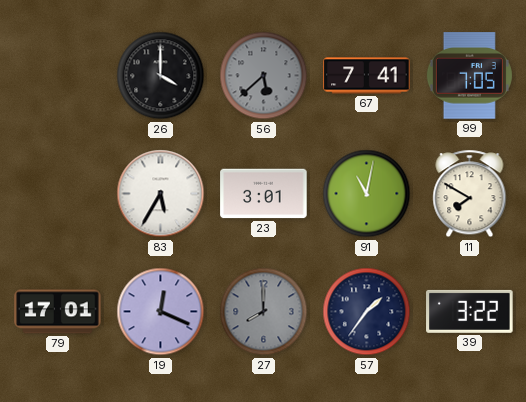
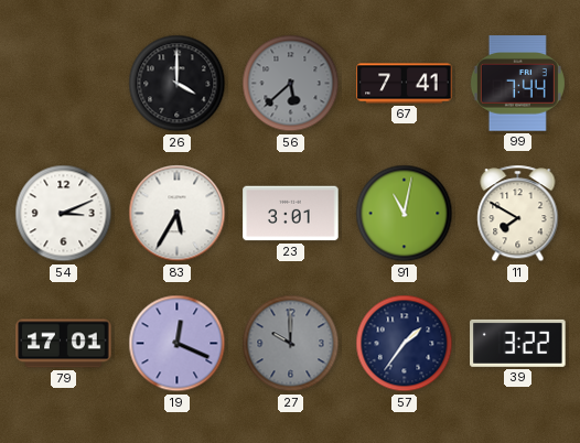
99: 7:05 -> 7:44 (517, 84)
54: none -> 3:11 (64, 214)
27: 8:00 -> 10:00 (291, 344)
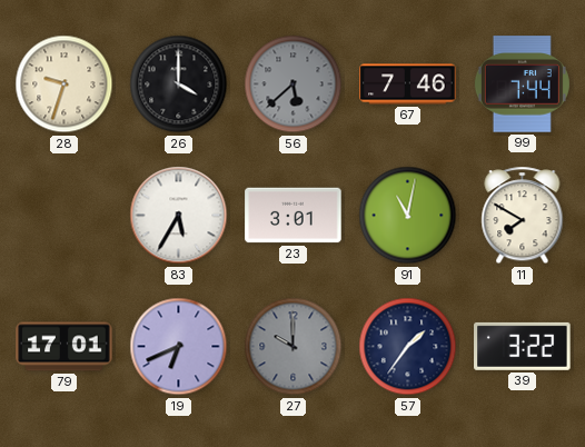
28: none -> 9:33 (65, 85)
67: 7:41 -> 7:46 (408, 85)
54: 3:11 -> none (64, 214)
19: 12:19 -> 6:41 (179, 347)
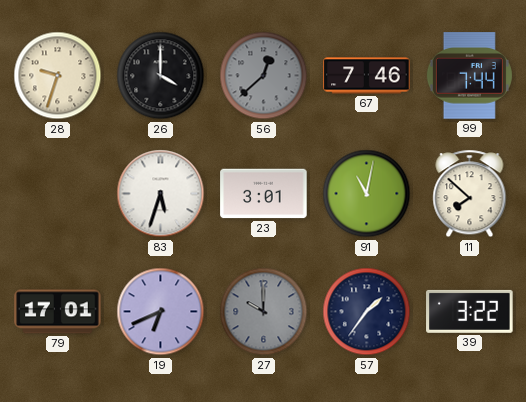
56: 5:38 -> 12:38 (264, 76)
83: 5:35 -> 5:33 (161, 194)
11: 7:50 -> 7:52 (470, 194)
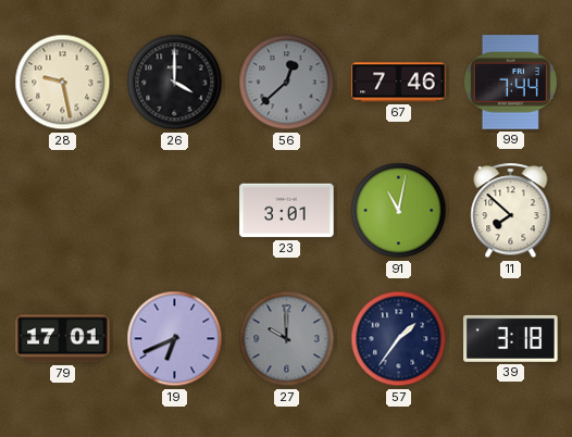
28: 9:33 -> 9:28 (63, 83)
83: 5:33 -> none (161, 194)
39: 3:22 -> 3:18 (511, 338)
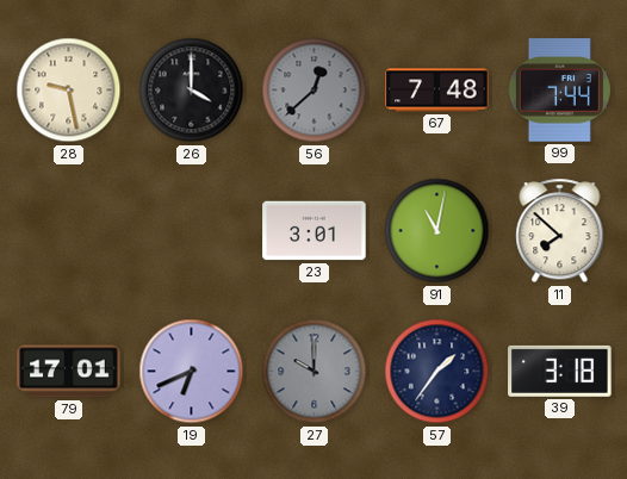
67: 7:46 -> 7:48 (437, 91)
